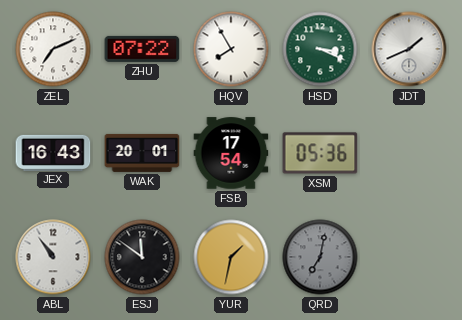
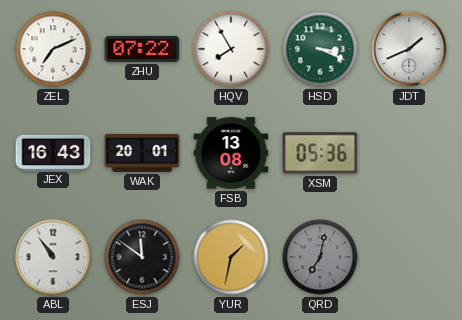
FSB: 17:54 -> 13:08 (231, 153)
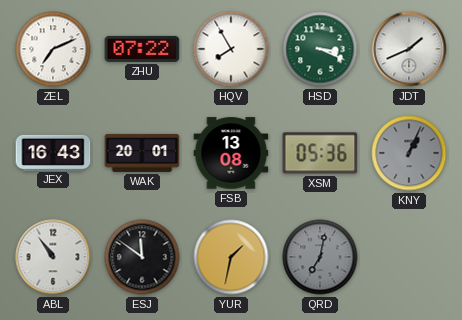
KNY: none -> 1:04 (409, 153)
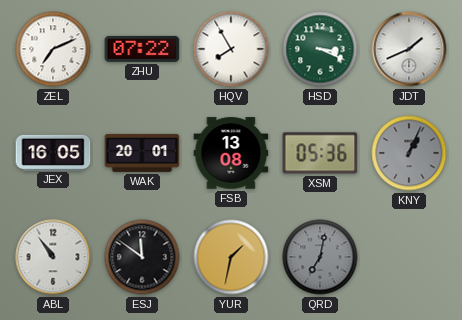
JEX: 16:43 -> 16:05 (53, 152)
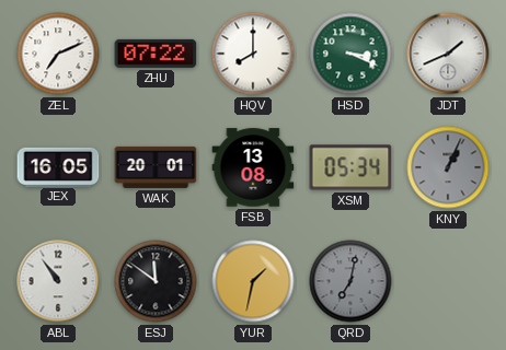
HQV: 7:55 -> 8:00 (253, 54)
XSM: 05:36 -> 05:34 (350, 167)
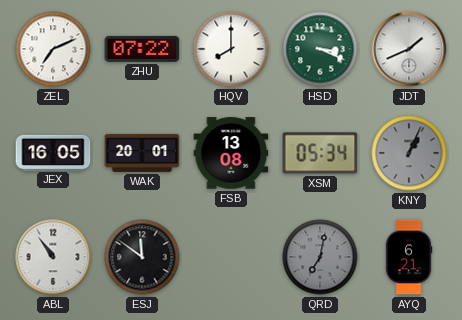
YUR: 1:32 -> none (253, 281)
AYQ: none -> 6:21 (409, 257)
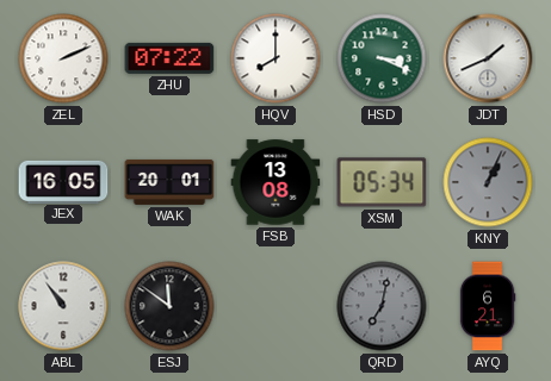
ZEL: 7:11 -> 2:11 (63, 58)
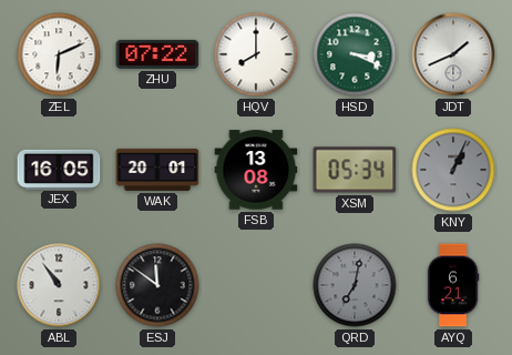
ZEL: 2:11 -> 6:11 (59, 54)
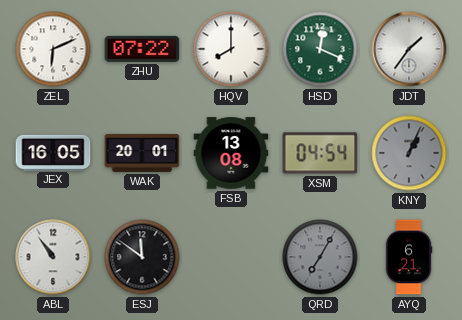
HSD: 3:19 -> 12:19 (320, 49)
JDT: 1:41 -> 1:36 (409, 49)
XSM: 05:34 -> 04:54 (320, 153)
QRD: 7:02 -> 7:05 (320, 257)
